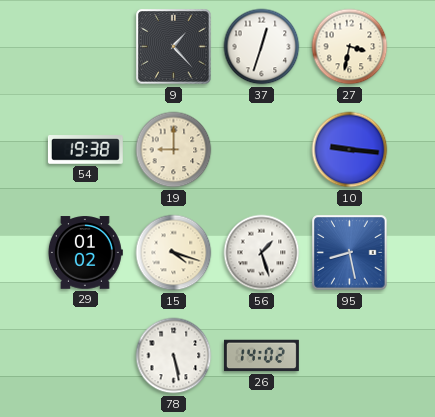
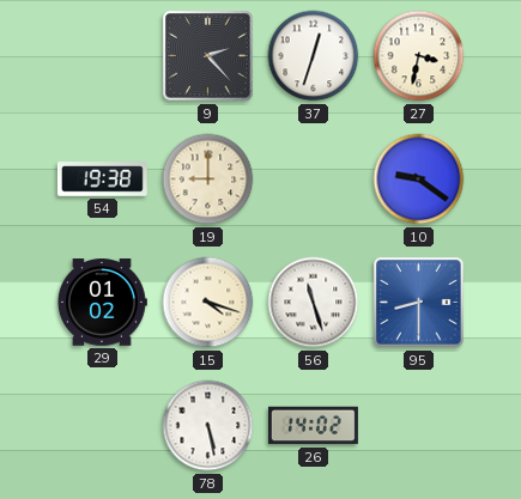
9: 1:23 -> 2:23 (208, 56)
10: 9:16 -> 9:21 (419, 179)
56: 1:27 -> 11:27 (314, 303)
95: 8:28 -> 8:30 (419, 303)
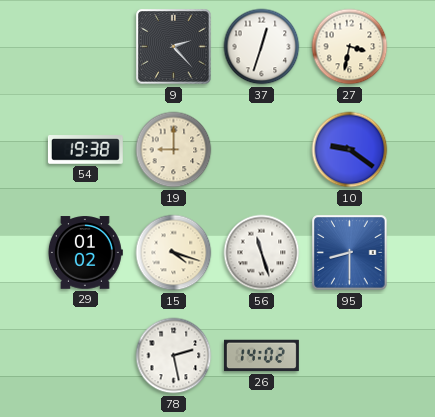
78: 5:28 -> 2:28 (174, 356)
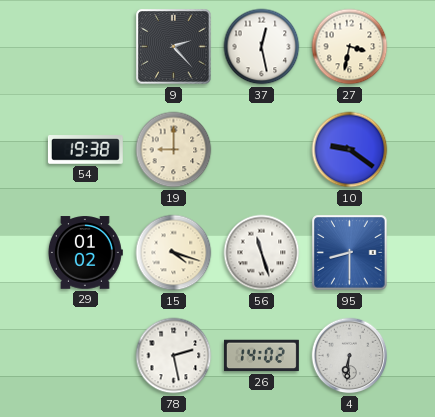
37: 12:33 -> 12:28 (262, 47)
4: none -> 6:31 (350, 356)
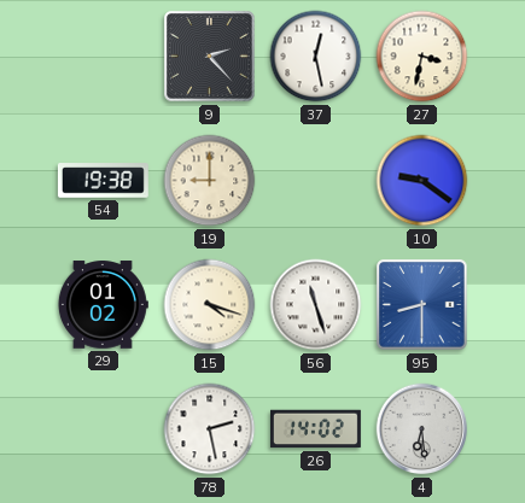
4: 6:31 -> 6:29 (422, 429)
